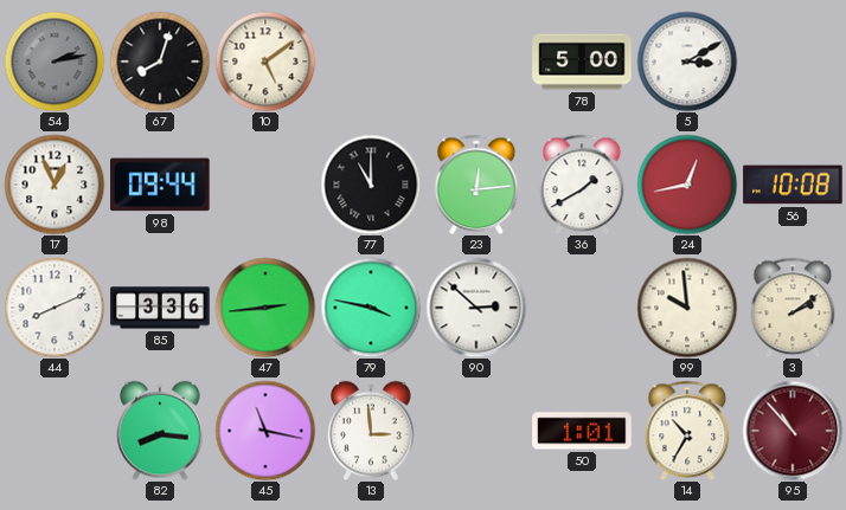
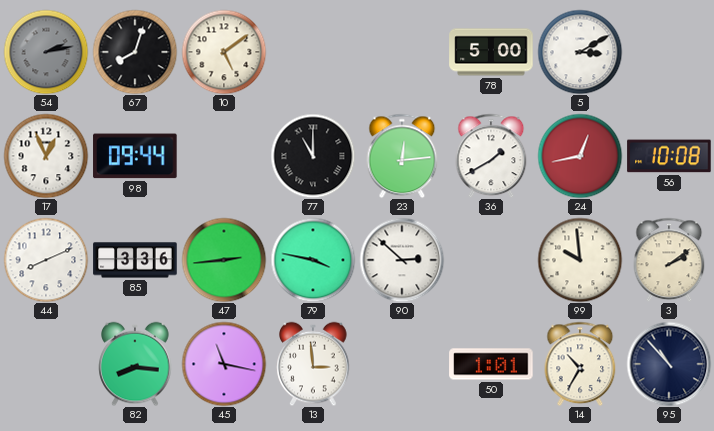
95 dial: burgundy -> navy (669, 364)
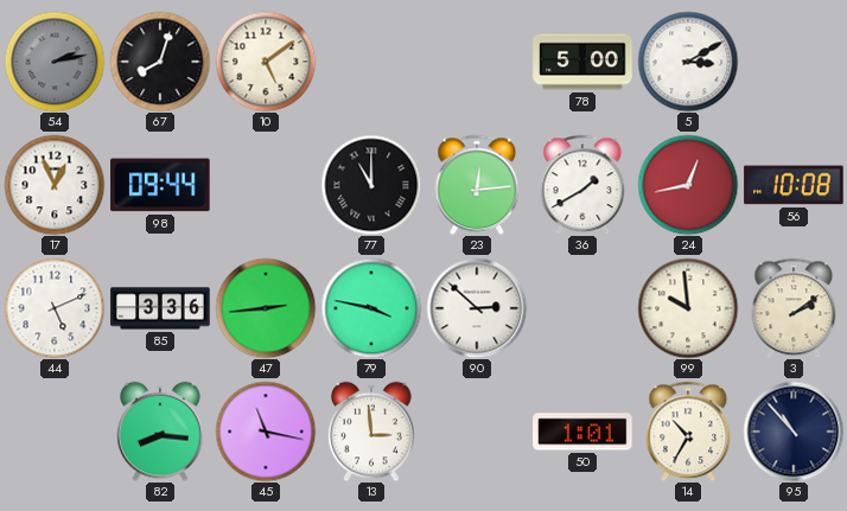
44: 8:11 -> 5:11 (55, 308)
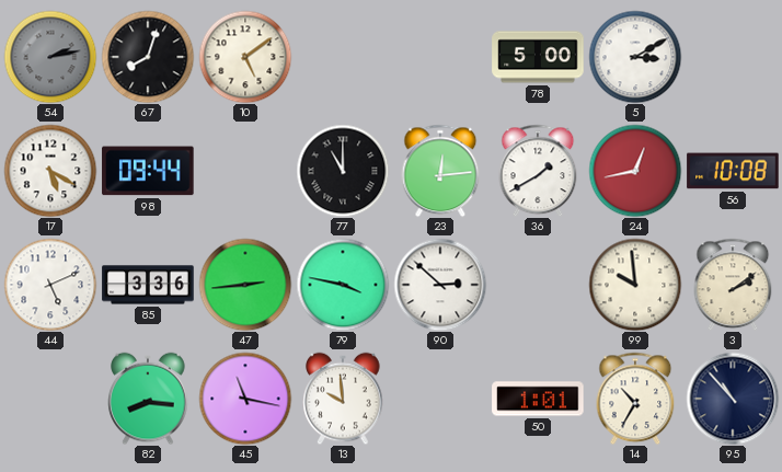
17: 12:56 -> 5:20 (50, 171)
13: 2:59 -> 9:59 (343, 399)
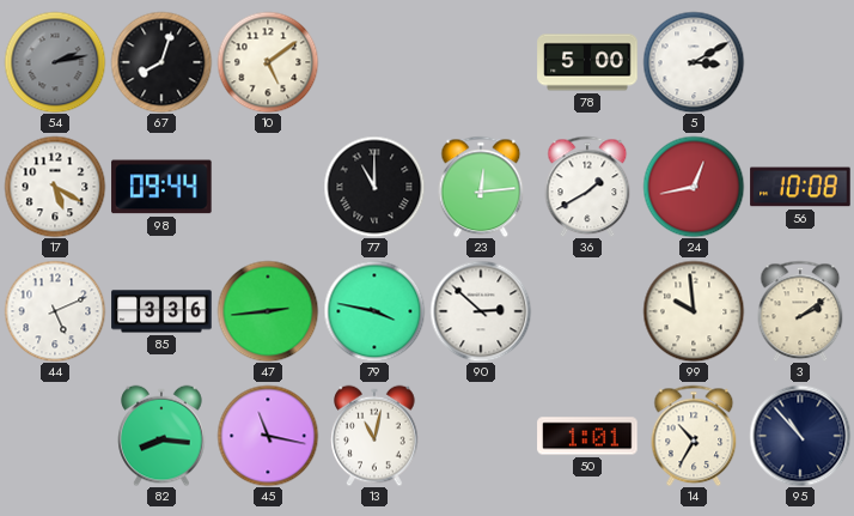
13: 9:59 -> 11:02 (374, 436)
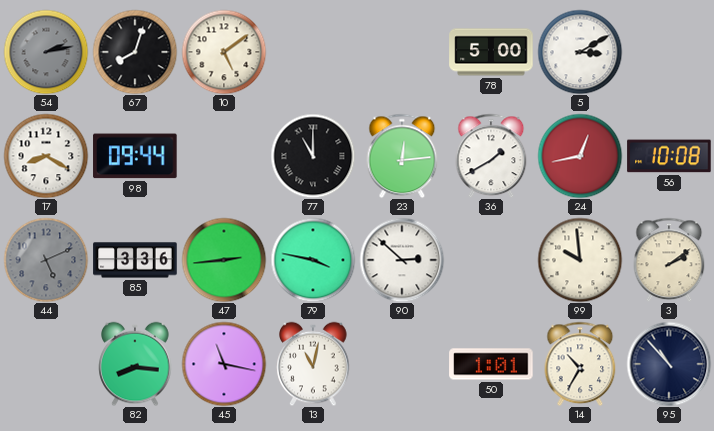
17: 5:20 -> 8:20 (46, 156)
44 dial: white -> grey (46, 260)
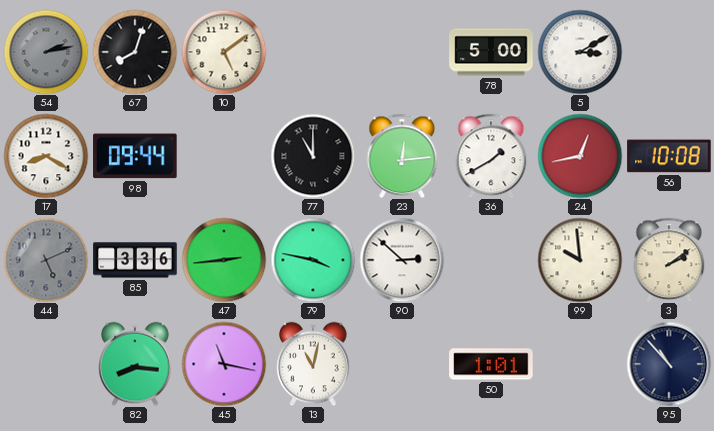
14: 10:35 -> none (580, 364)
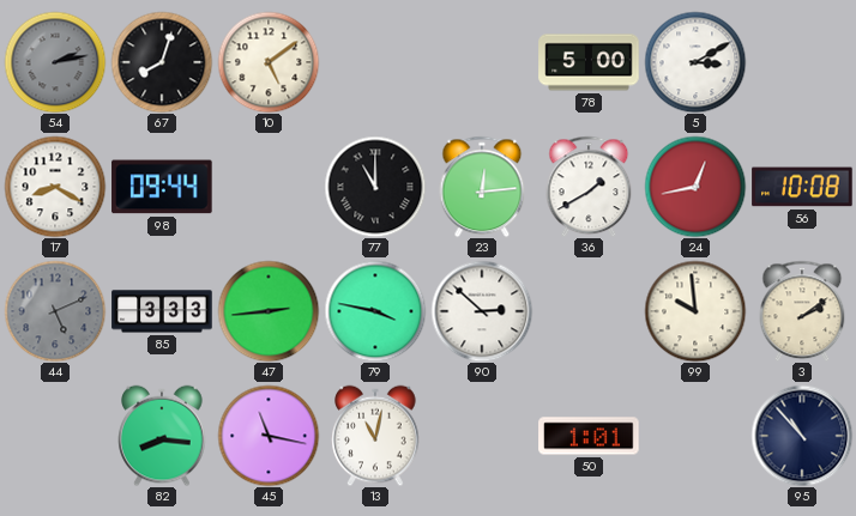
85: 3:36 -> 3:33 (162, 311)
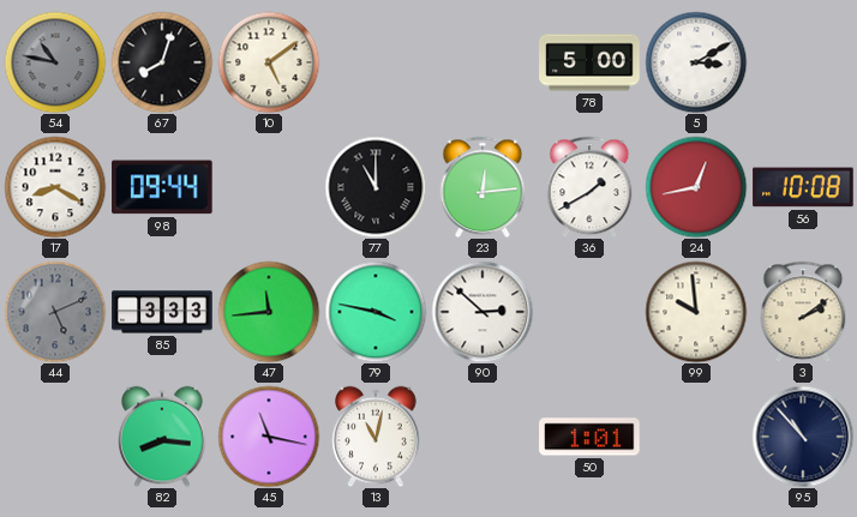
54: 2:13 -> 10:47 (55, 62)
47: 2:44 -> 11:44 (269, 312)
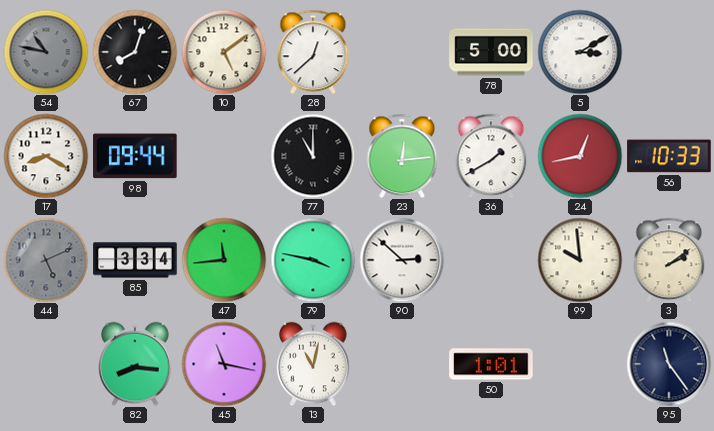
28: none -> 12:38 (313, 52)
56: 10:08 -> 10:33 (669, 156)
85: 3:33 -> 3:34 (135, 260)
95: 10:53 -> 11:24 (669, 364)
